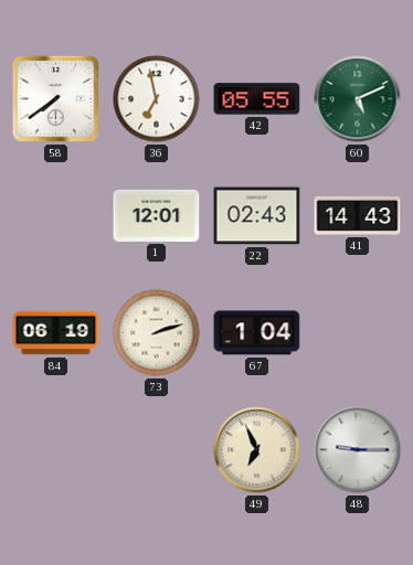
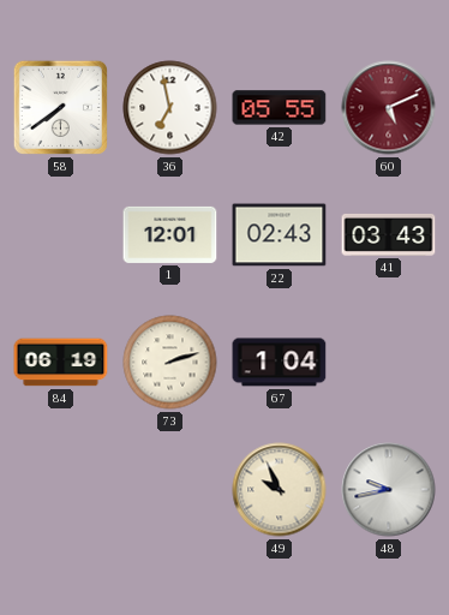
60 dial: green -> burgundy (389, 108)
41: 14:43 -> 03:43 (389, 234)
49: 6:56 -> 9:56 (280, 490)
48: 9:15 -> 9:43 (389, 490)
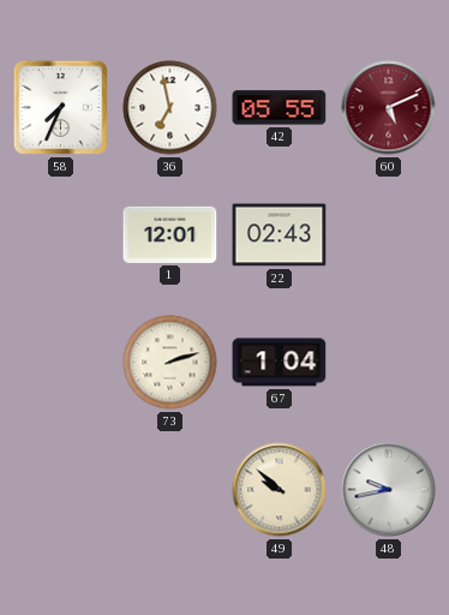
58: 7:39 -> 7:34 (60, 107)
41: 03:43 -> none (389, 234)
84: 06:19 -> none (61, 363)
49: 9:56 -> 9:52 (280, 490)
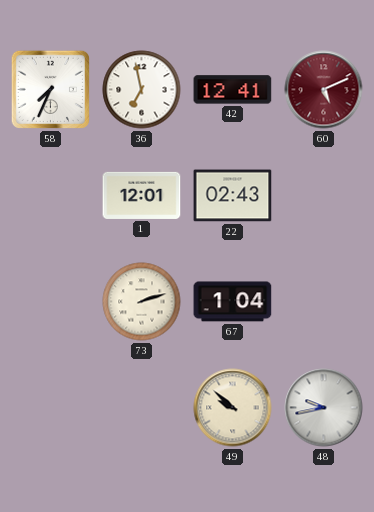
42: 05:55 -> 12:41 (233, 90)
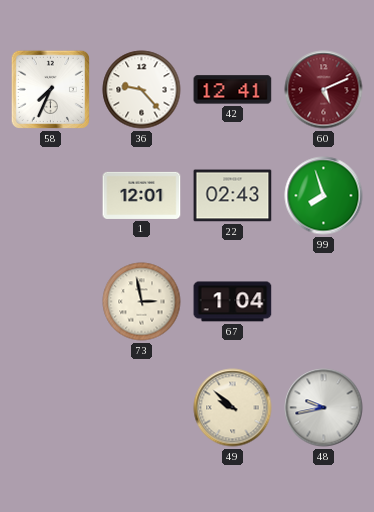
36: 6:58 -> 9:23 (142, 90)
99: none -> 7:57 (324, 196)
73: 2:12 -> 2:58 (142, 302)
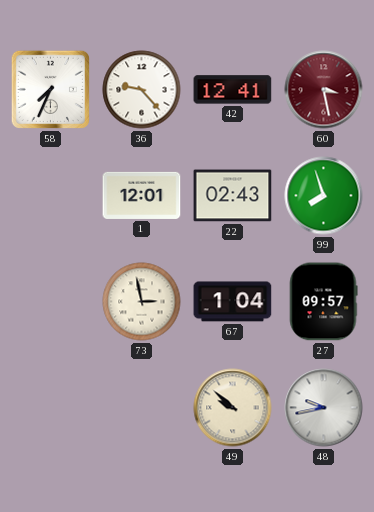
60: 5:11 -> 3:28 (324, 90)
27: none -> 09:57 (323, 302)
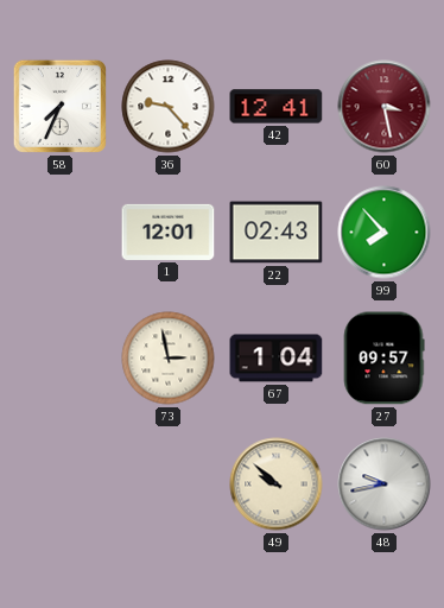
99: 7:57 -> 7:53 (385, 233)
